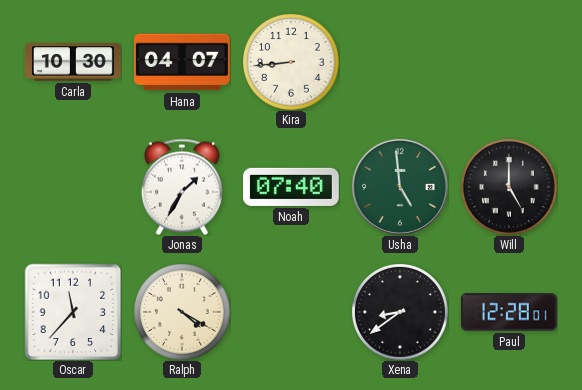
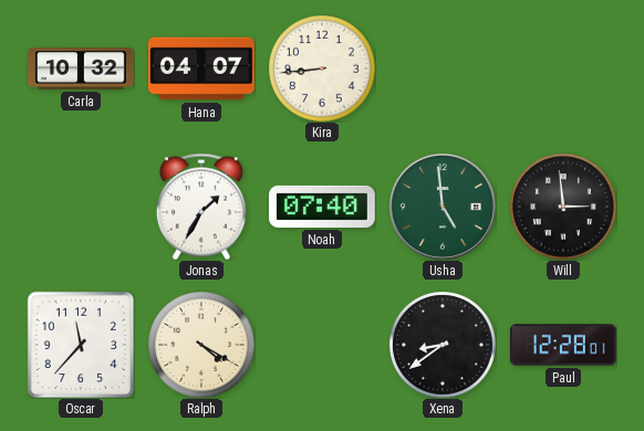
Carla: 10:30 -> 10:32 (81, 69)
Will: 5:00 -> 2:59 (563, 207)
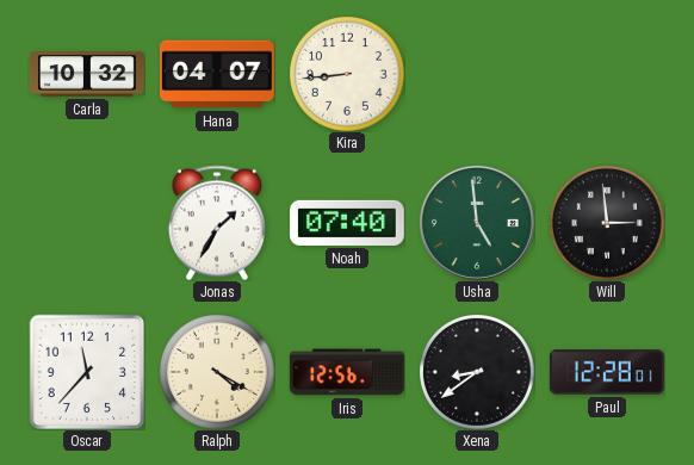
Iris: none -> 12:56 (347, 372)
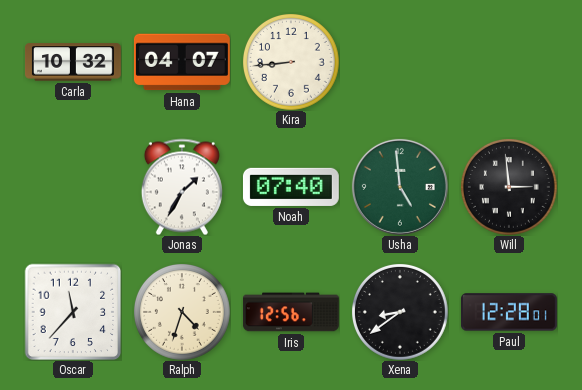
Ralph: 4:20 -> 4:33 (182, 312)
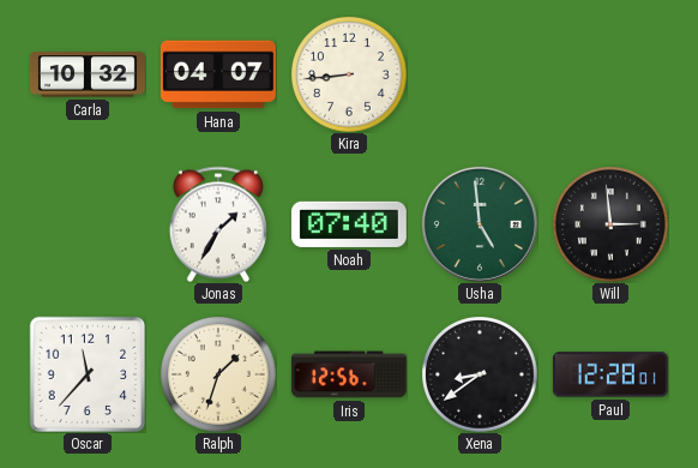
Ralph: 4:33 -> 1:33 (218, 374)
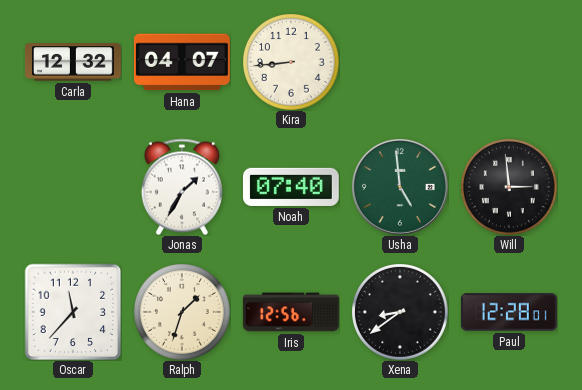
Carla: 10:32 -> 12:32 (73, 62)
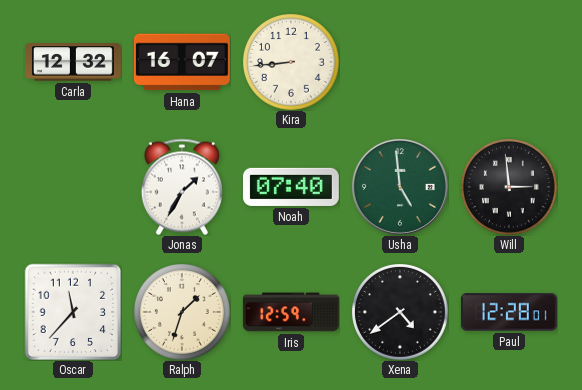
Hana: 04:07 -> 16:07 (182, 62)
Iris: 12:56 -> 12:59 (291, 312)
Xena: 8:39 -> 4:39 (400, 312)
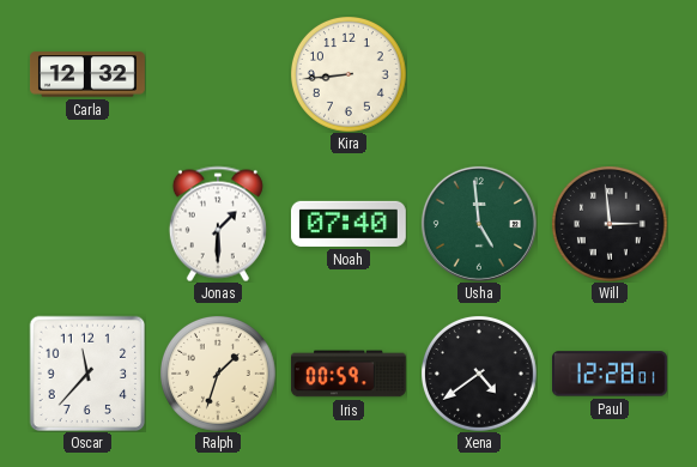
Hana: 16:07 -> none (182, 62)
Jonas: 1:35 -> 1:30 (218, 224)
Iris: 12:59 -> 00:59 (348, 374)
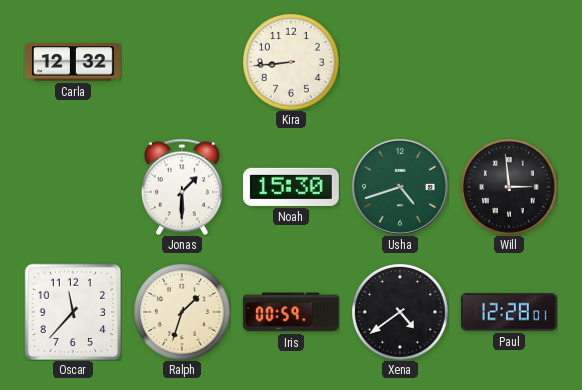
Noah: 07:40 -> 15:30 (291, 187)
Usha: 4:59 -> 4:42 (400, 187)
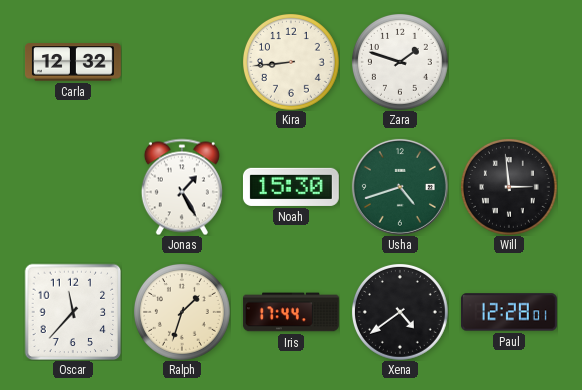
Zara: none -> 1:48 (400, 62)
Jonas: 1:30 -> 1:25 (182, 187)
Iris: 00:59 -> 17:44 (291, 312)
